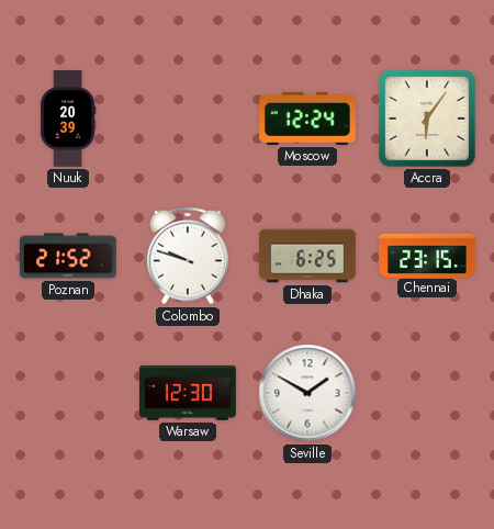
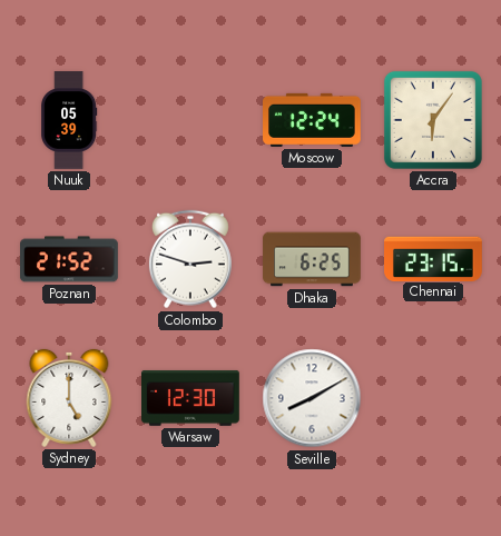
Nuuk: 20:39 -> 05:39 (70, 120)
Colombo: 9:48 -> 2:48 (190, 259)
Sydney: none -> 5:00 (69, 398)
Seville: 1:50 -> 8:10 (312, 398)
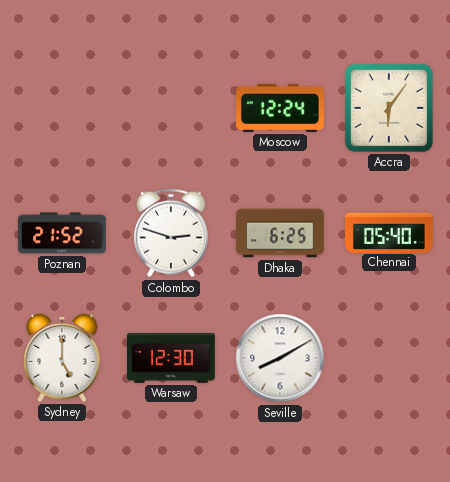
Nuuk: 05:39 -> none (70, 120)
Chennai: 23:15 -> 05:40 (390, 232)
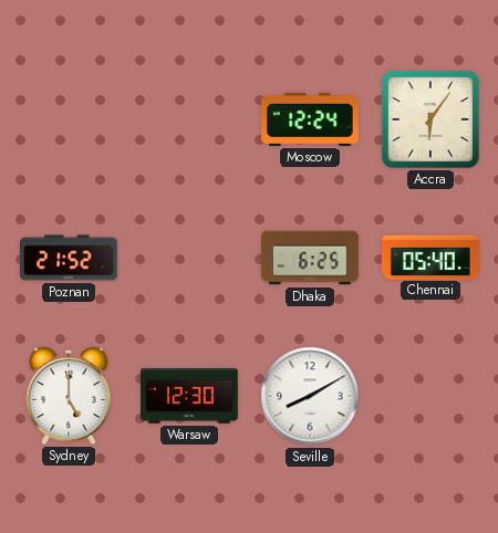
Colombo: 2:48 -> none (171, 233)
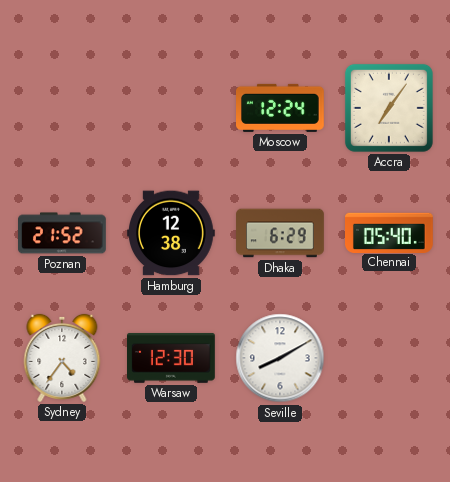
Accra: 6:06 -> 7:06 (389, 108)
Hamburg: none -> 12:38 (172, 233)
Dhaka: 6:25 -> 6:29 (280, 233)
Sydney: 5:00 -> 4:36 (62, 358)
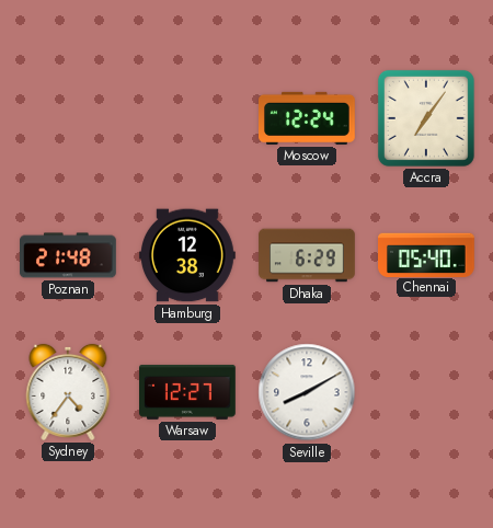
Poznan: 21:52 -> 21:48 (69, 255)
Warsaw: 12:30 -> 12:27 (188, 392)
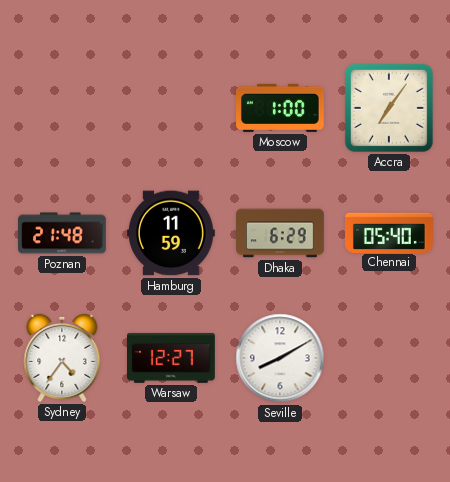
Moscow: 12:24 -> 1:00 (281, 108)
Hamburg: 12:38 -> 11:59 (172, 233)
